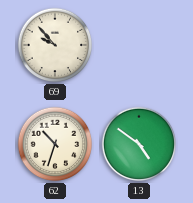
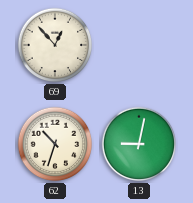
69: 9:53 -> 12:53 (55, 45)
13: 4:51 -> 9:02 (139, 144)
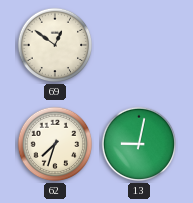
69: 12:53 -> 12:51 (55, 45)
62: 10:33 -> 7:33 (55, 144)
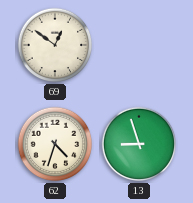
62: 7:33 -> 4:33 (55, 144)
13: 9:02 -> 8:57 (139, 144)
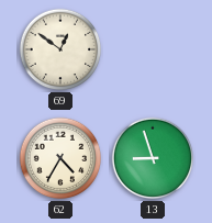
62: 4:33 -> 4:35 (60, 158)
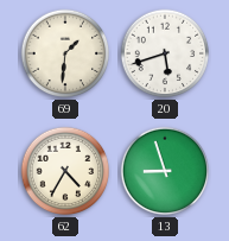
69: 12:51 -> 1:31 (65, 53)
20: none -> 5:42 (165, 53)
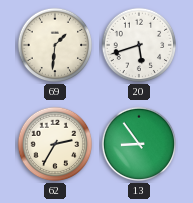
62: 4:35 -> 2:35 (55, 144)
13: 8:57 -> 8:54 (139, 144)
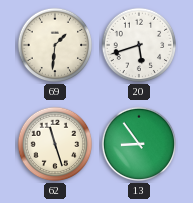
62: 2:35 -> 11:27 (55, 144)
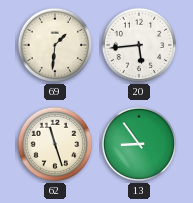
20: 5:42 -> 5:44 (139, 45)
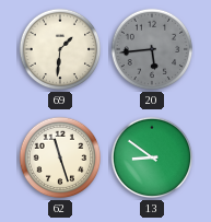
20 dial: white -> grey (152, 49)
13: 8:54 -> 8:51 (152, 157)
